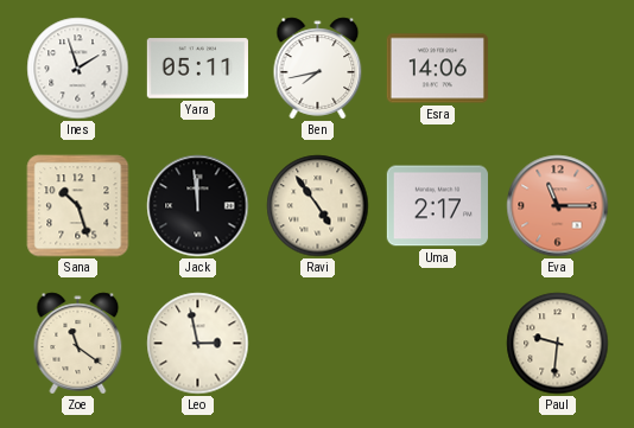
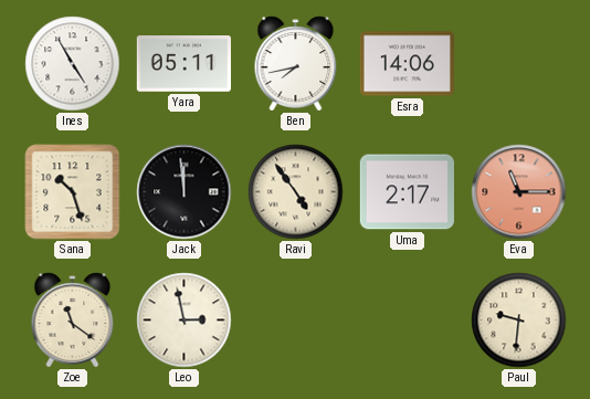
Ines: 1:57 -> 4:55 (73, 64)
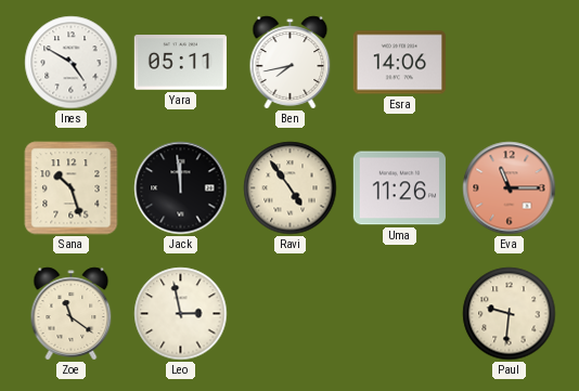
Ines: 4:55 -> 4:50 (72, 63)
Uma: 2:17 -> 11:26 (399, 188)
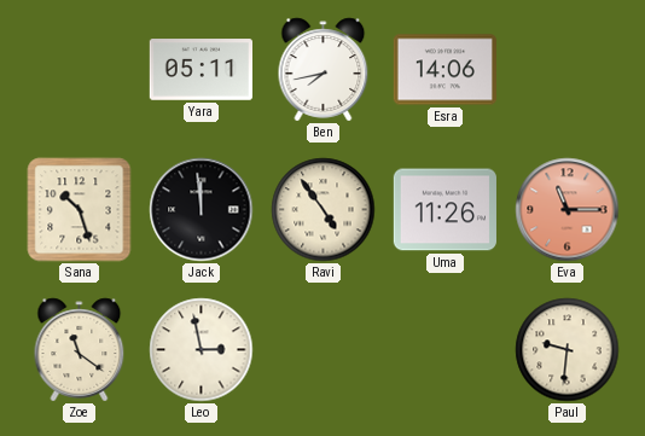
Ines: 4:50 -> none (72, 63)
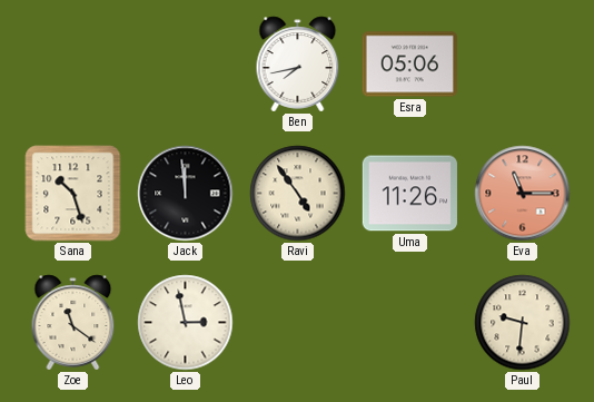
Yara: 05:11 -> none (201, 70)
Esra: 14:06 -> 05:06 (409, 65)
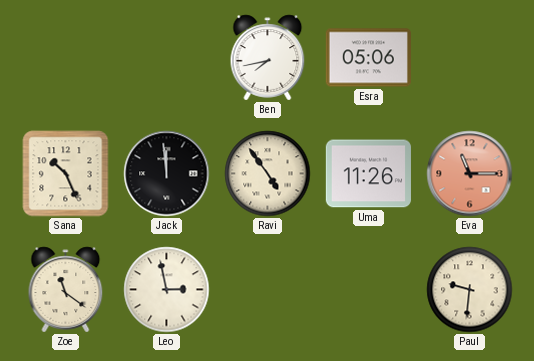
Sana: 10:27 -> 10:26 (66, 174)
